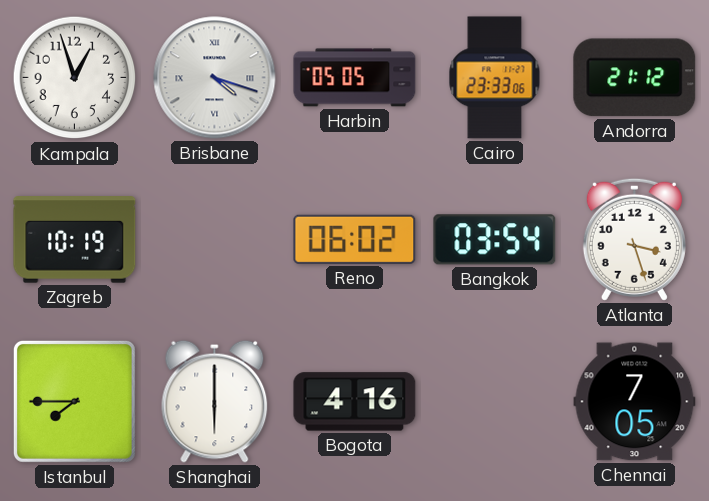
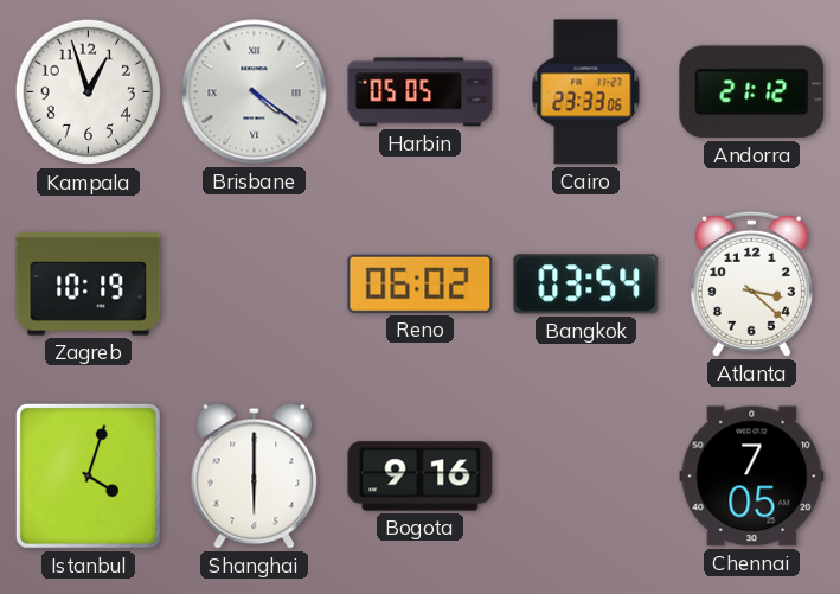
Brisbane: 4:18 -> 4:21 (255, 92)
Atlanta: 3:27 -> 3:22 (751, 283)
Istanbul: 7:45 -> 4:03 (88, 475)
Bogota: 4:16 -> 9:16 (421, 477)
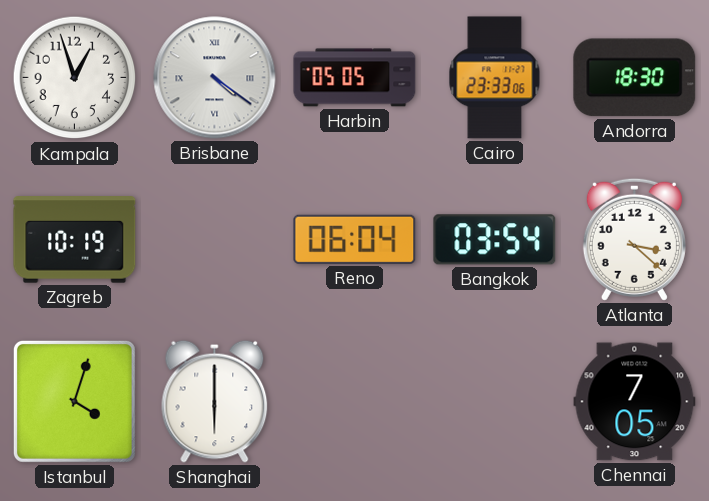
Andorra: 21:12 -> 18:30 (635, 78)
Reno: 06:02 -> 06:04 (355, 239)
Bogota: 9:16 -> none (421, 477)
